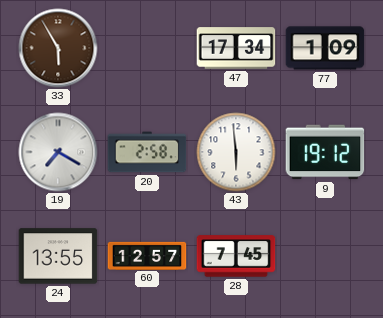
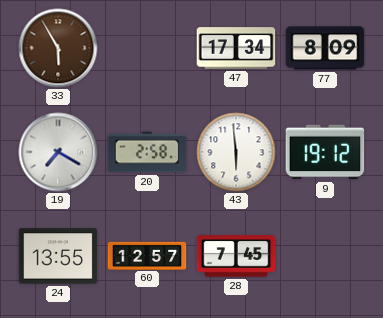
77: 1:09 -> 8:09 (325, 48)
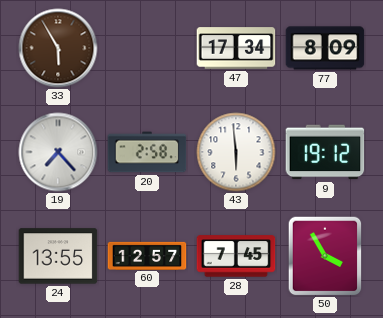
19: 7:20 -> 7:23 (58, 152)
50: none -> 3:55 (325, 256)
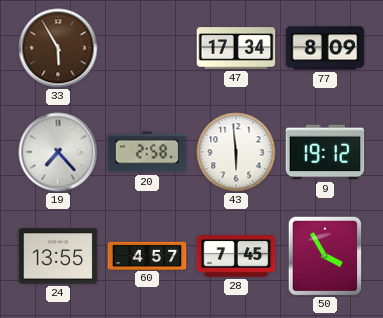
60: 12:57 -> 4:57 (147, 255)
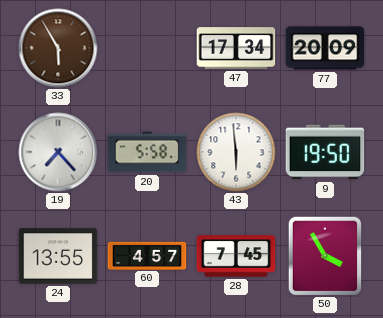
77: 8:09 -> 20:09 (325, 48)
20: 2:58 -> 5:58 (147, 152)
9: 19:12 -> 19:50 (325, 152)
